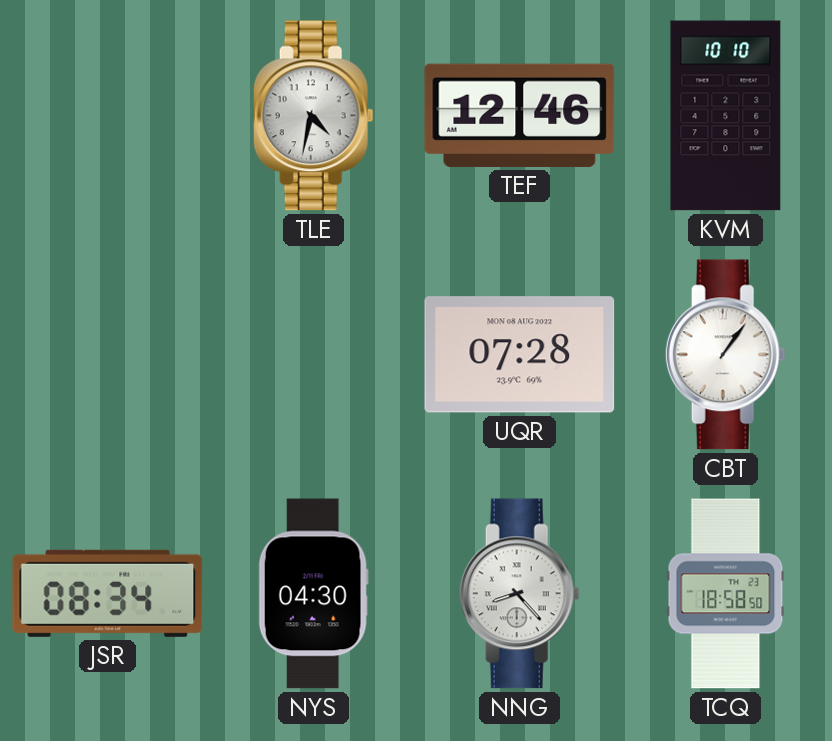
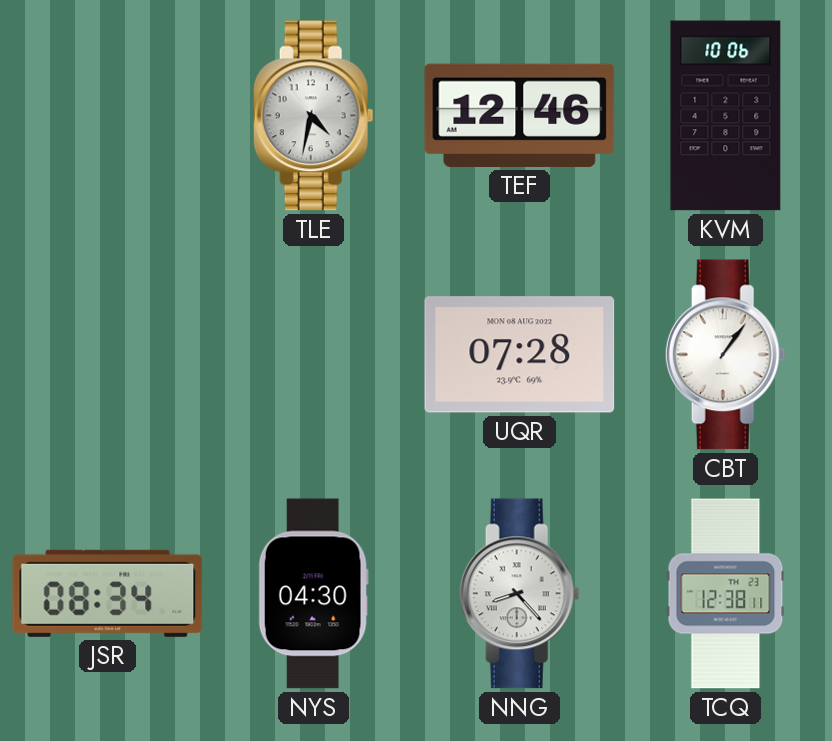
KVM: 10:10 -> 10:06 (726, 116)
TCQ: 18:58 -> 12:38 (726, 594)
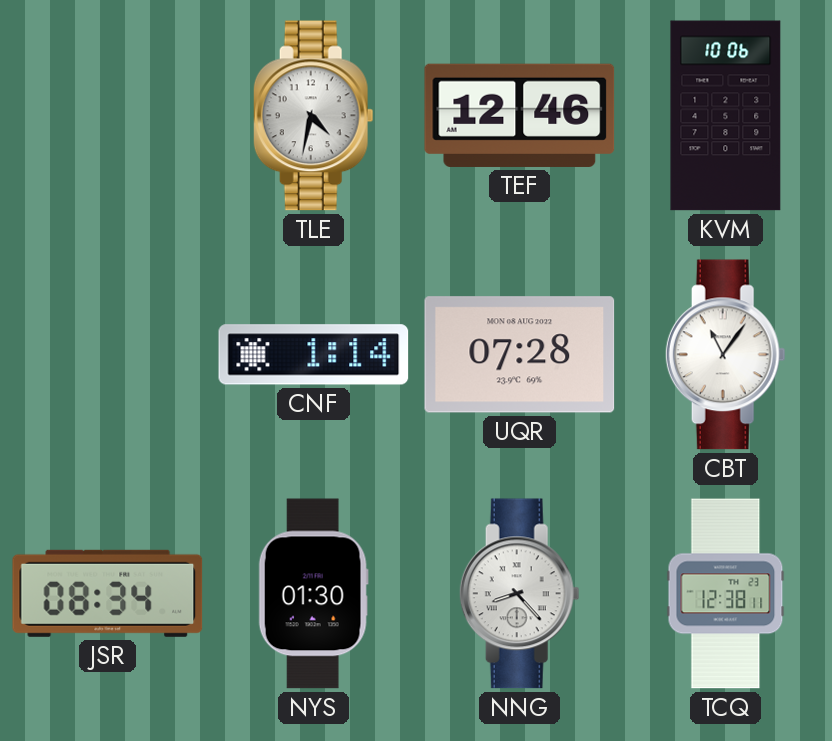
CNF: none -> 1:14 (314, 355)
CBT: 1:06 -> 11:06 (725, 355)
NYS: 04:30 -> 01:30 (313, 594)
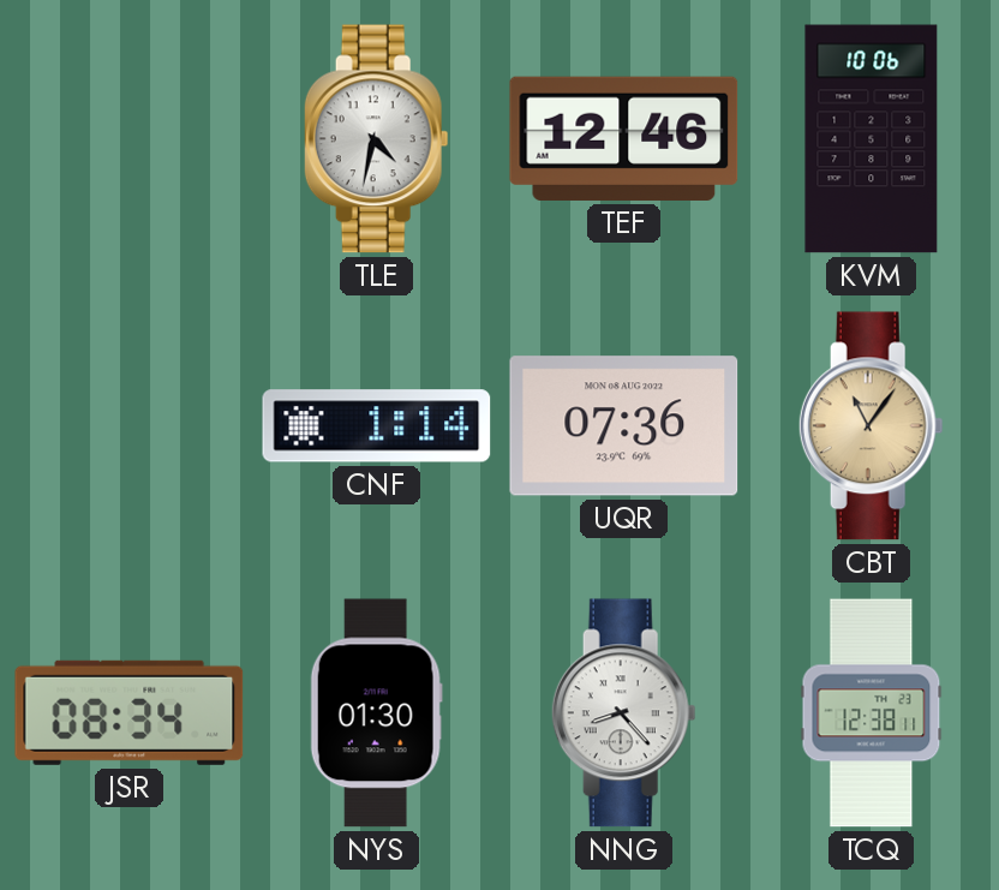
UQR: 07:28 -> 07:36 (624, 426)
CBT dial: white -> champagne (871, 426)
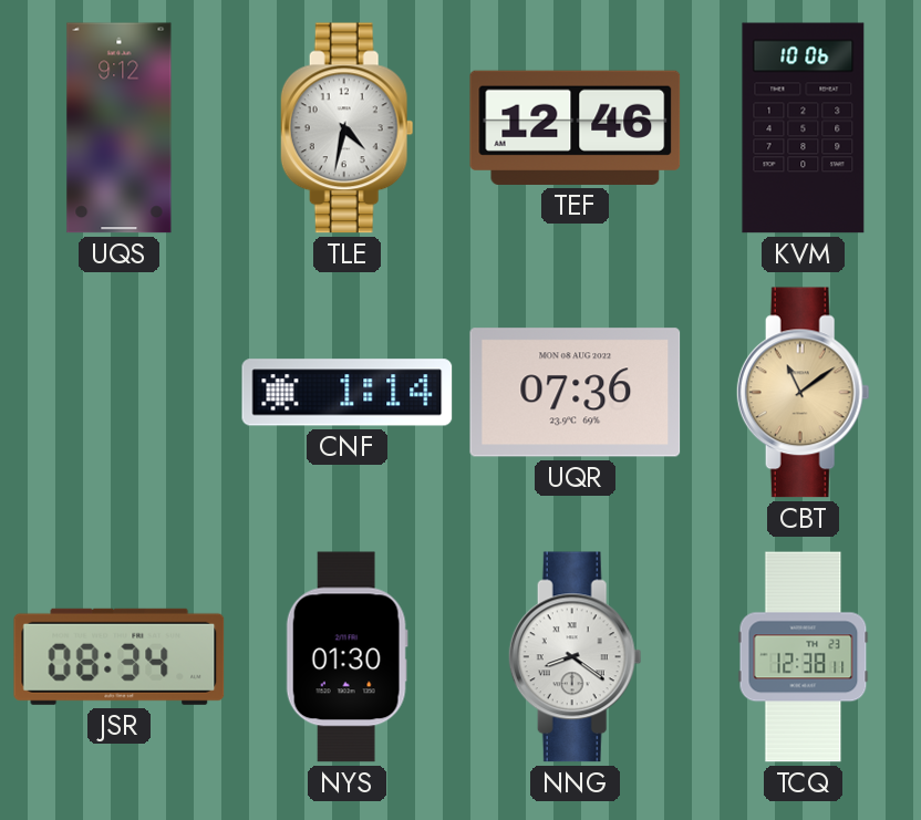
UQS: none -> 9:12 (120, 128)
CBT: 11:06 -> 11:09 (803, 393)
NNG: 8:23 -> 8:21 (575, 657)
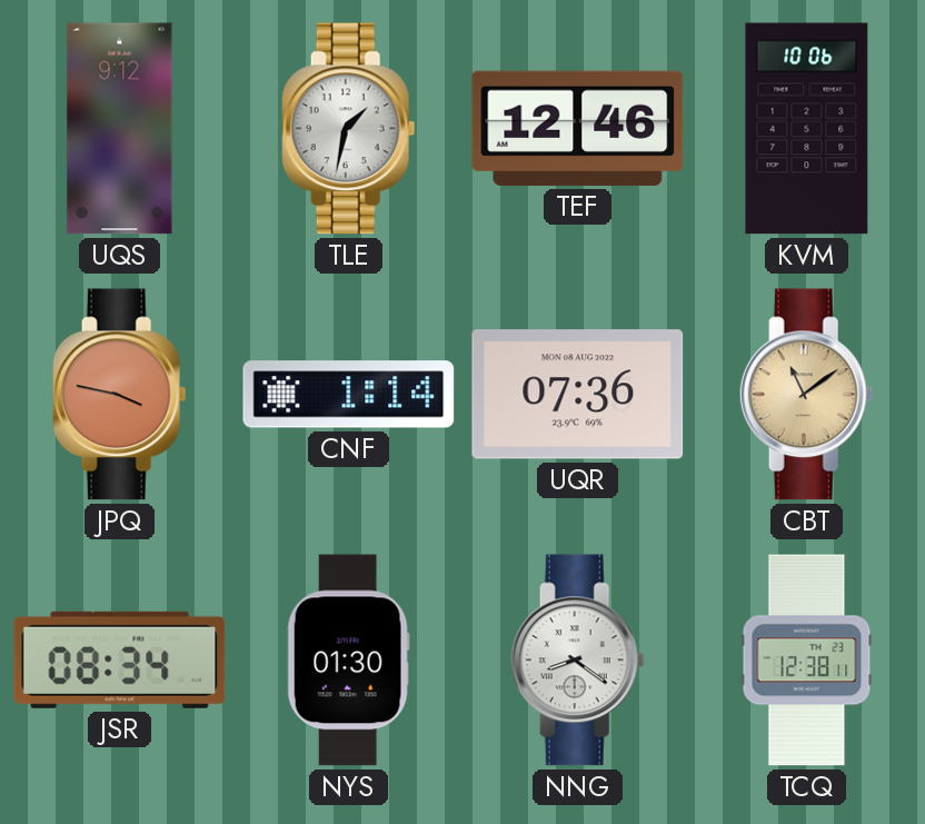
TLE: 4:32 -> 1:32 (348, 129)
JPQ: none -> 3:47 (119, 395)
